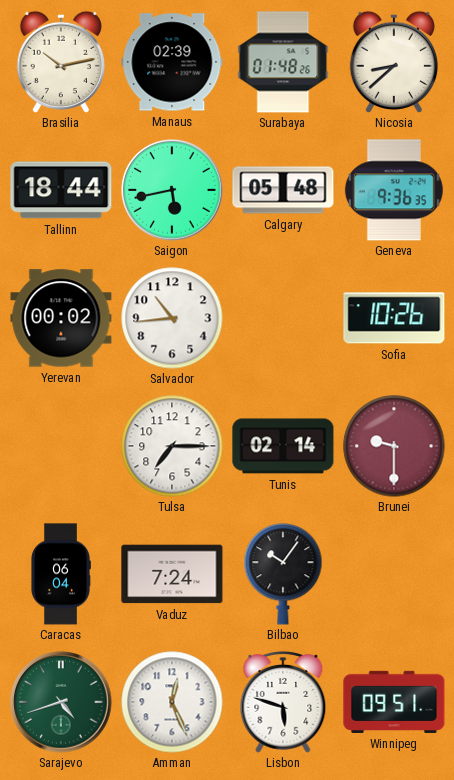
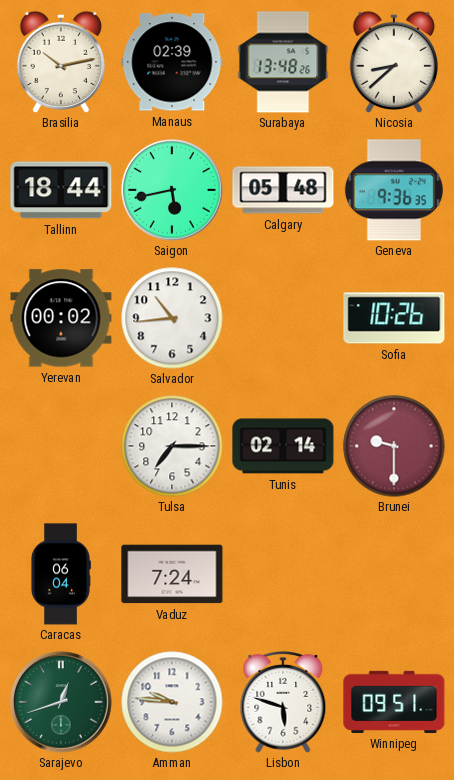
Surabaya: 01:48 -> 13:48 (283, 62)
Bilbao: 10:06 -> none (283, 574)
Sarajevo: 4:42 -> 12:42 (61, 702)
Amman: 12:26 -> 9:46 (172, 702)
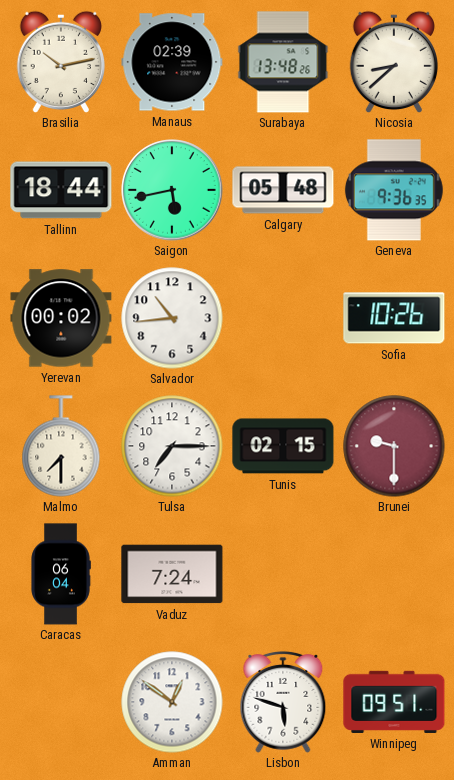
Malmo: none -> 7:30 (61, 446)
Tunis: 02:14 -> 02:15 (283, 446)
Sarajevo: 12:42 -> none (61, 702)
Amman: 9:46 -> 12:51 (172, 702)
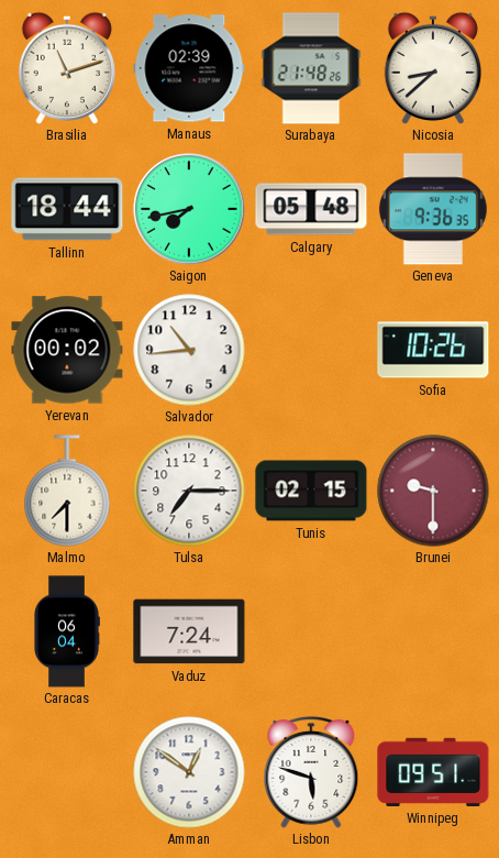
Brasilia: 10:13 -> 11:12 (66, 67)
Surabaya: 13:48 -> 21:48 (311, 68)
Saigon: 5:43 -> 7:43 (189, 209)
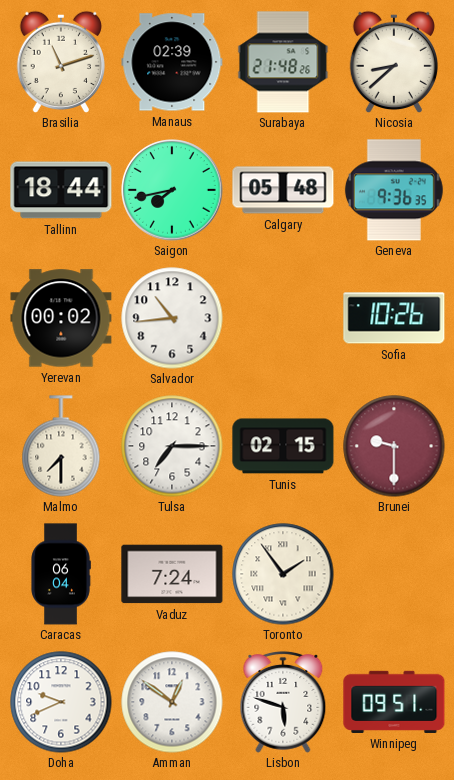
Toronto: none -> 1:54 (283, 574)
Doha: none -> 9:41 (61, 702)
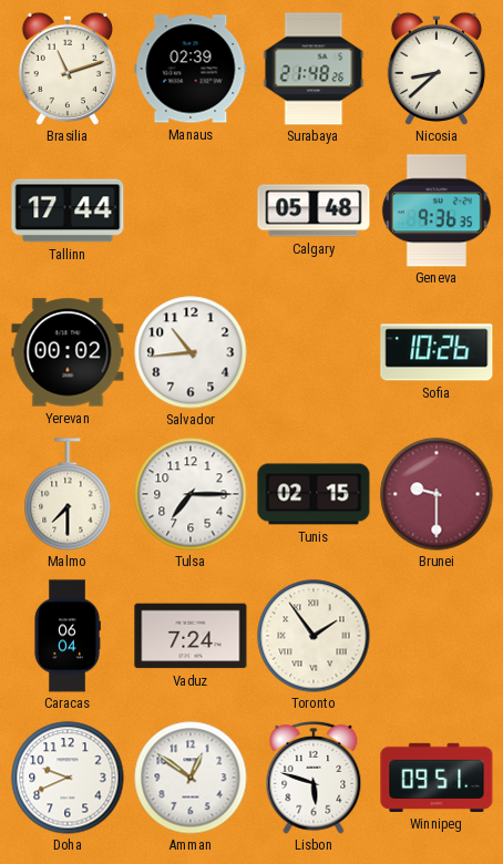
Tallinn: 18:44 -> 17:44 (68, 210)
Saigon: 7:43 -> none (172, 190)
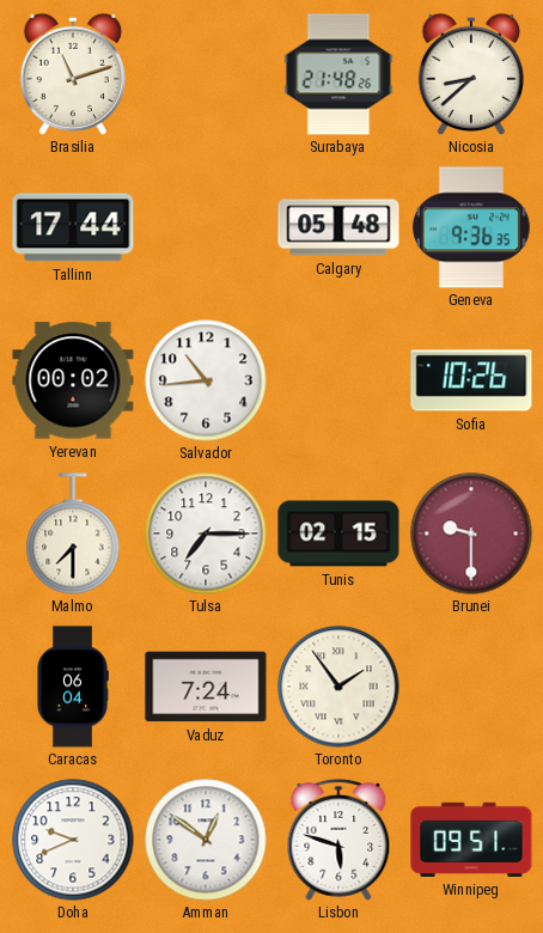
Manaus: 02:39 -> none (191, 69)
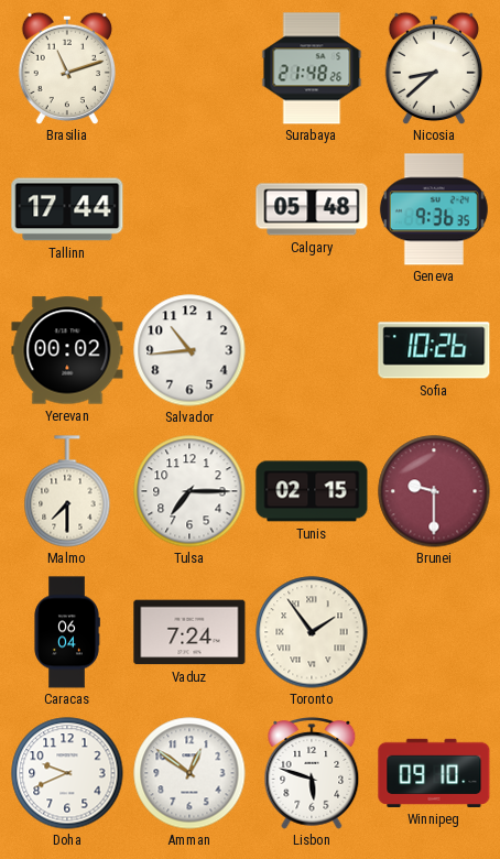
Winnipeg: 09:51 -> 09:10 (434, 773)
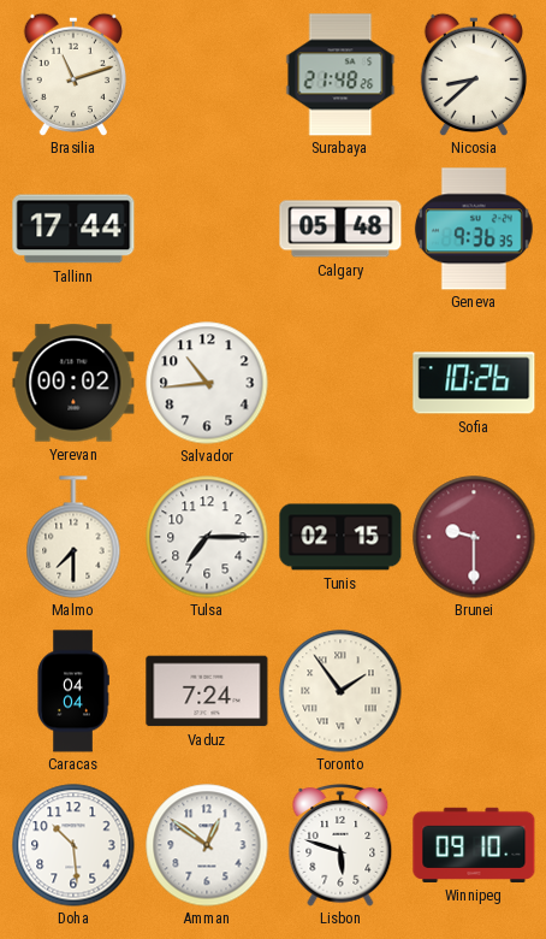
Caracas: 06:04 -> 04:04 (73, 691)
Doha: 9:41 -> 10:29 (73, 845)
